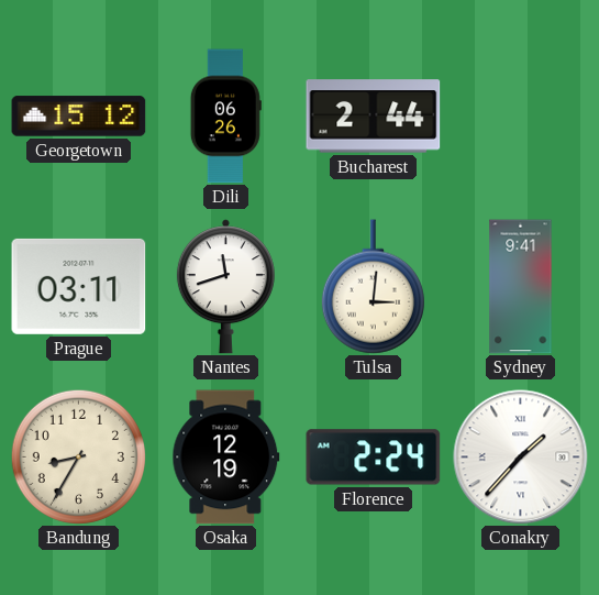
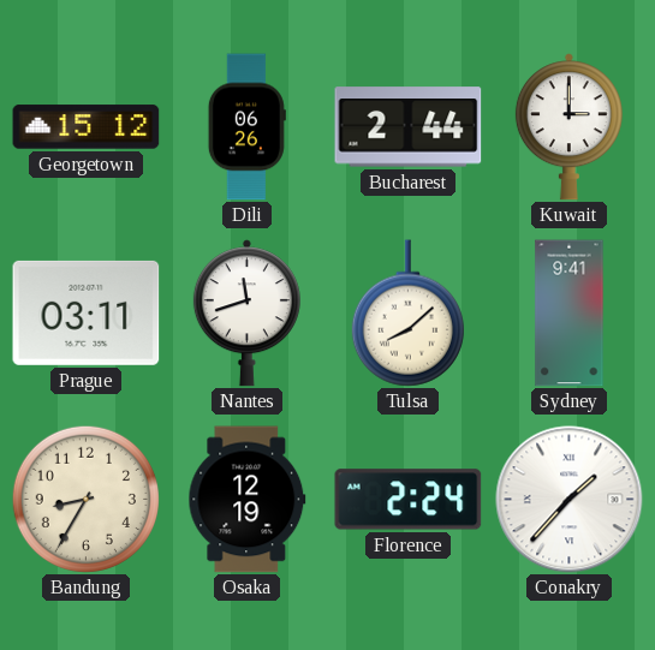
Kuwait: none -> 3:00 (568, 127)
Tulsa: 3:01 -> 8:08 (407, 314)
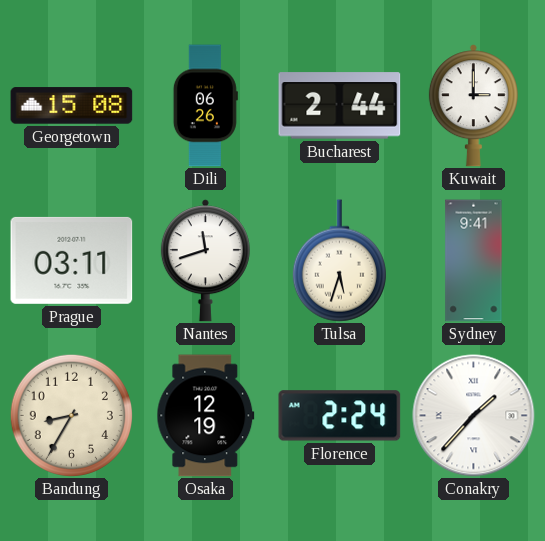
Georgetown: 15:12 -> 15:08 (72, 106)
Tulsa: 8:08 -> 5:33 (339, 261)
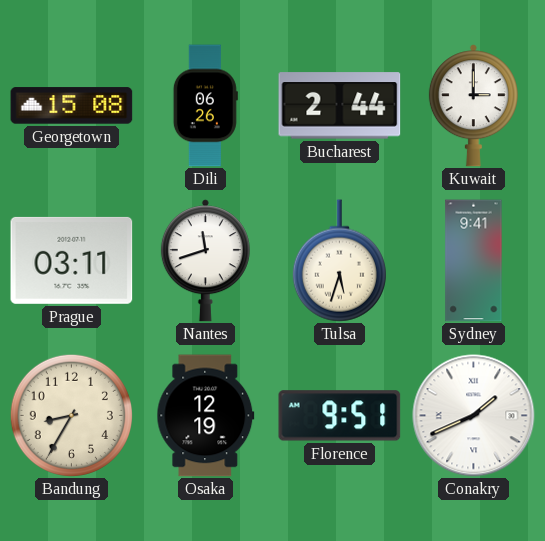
Florence: 2:24 -> 9:51 (340, 416)
Conakry: 1:37 -> 1:41 (474, 416)
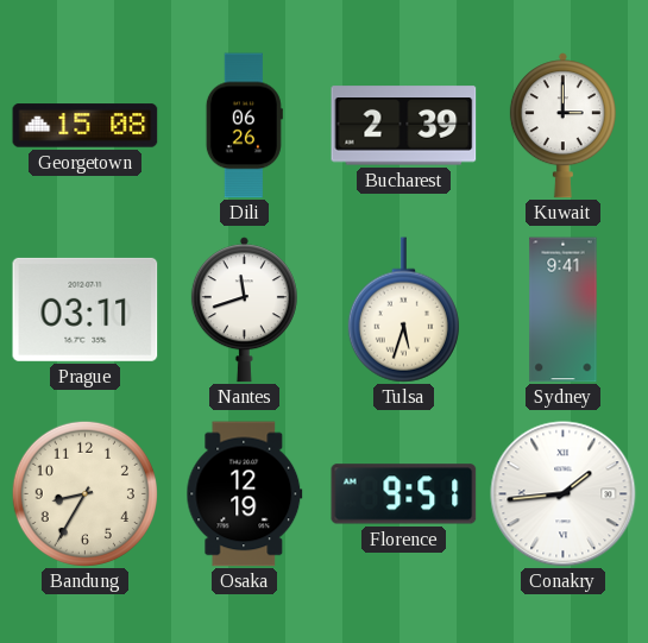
Bucharest: 2:44 -> 2:39 (404, 126)
Conakry: 1:41 -> 1:44 (564, 494)
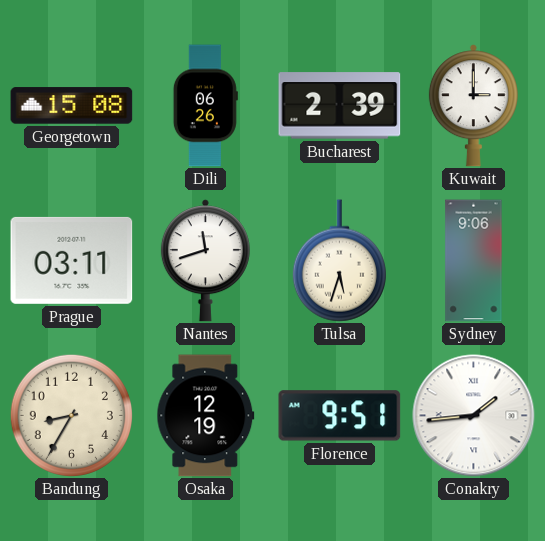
Sydney: 9:41 -> 9:06 (474, 261)
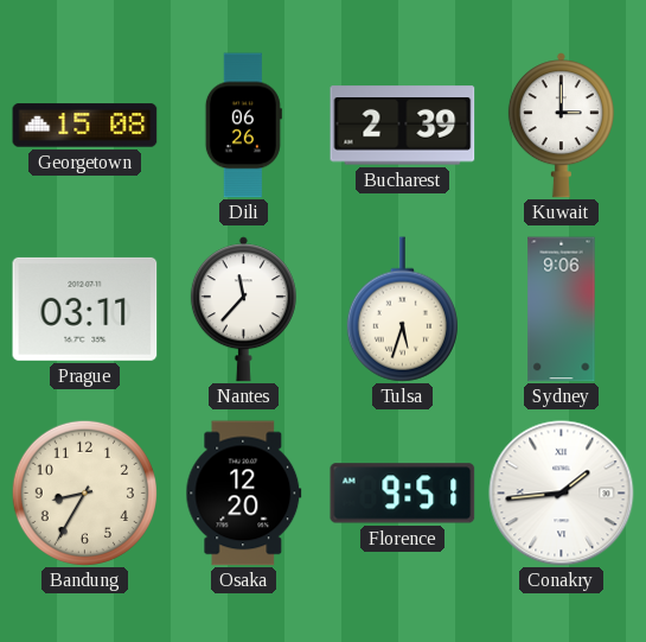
Nantes: 11:42 -> 11:37 (243, 310)
Osaka: 12:19 -> 12:20 (244, 494)
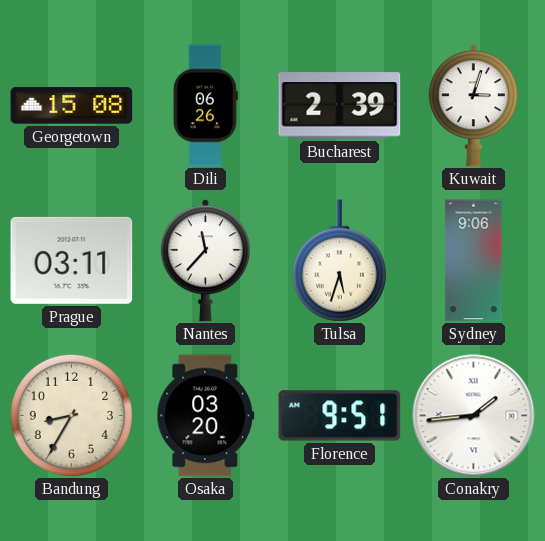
Kuwait: 3:00 -> 3:03 (473, 106)
Osaka: 12:20 -> 03:20 (206, 416)
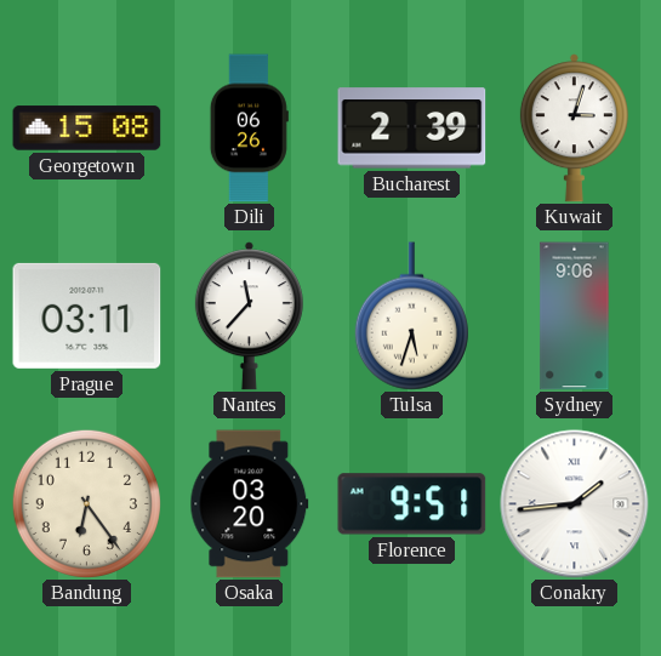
Bandung: 8:35 -> 6:24 (86, 503)
